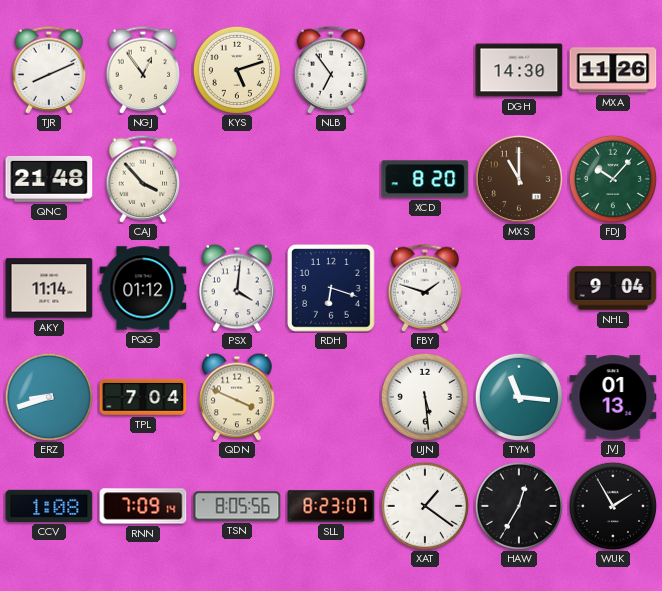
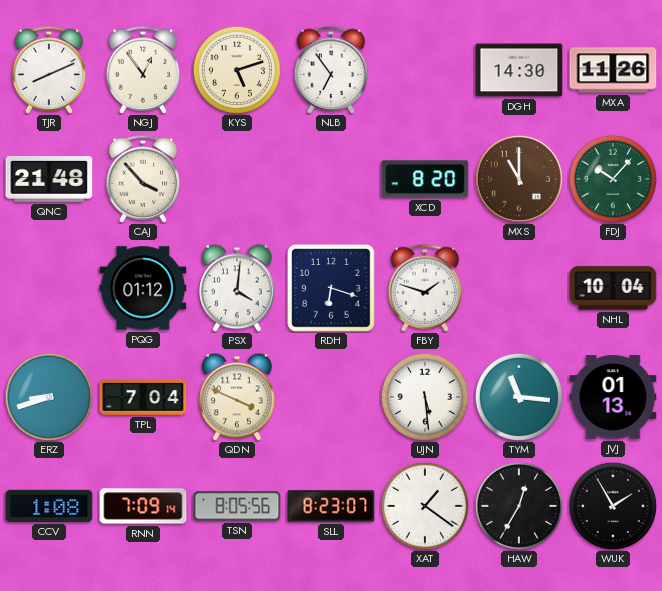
AKY: 11:14 -> none (49, 288)
NHL: 9:04 -> 10:04 (613, 288)
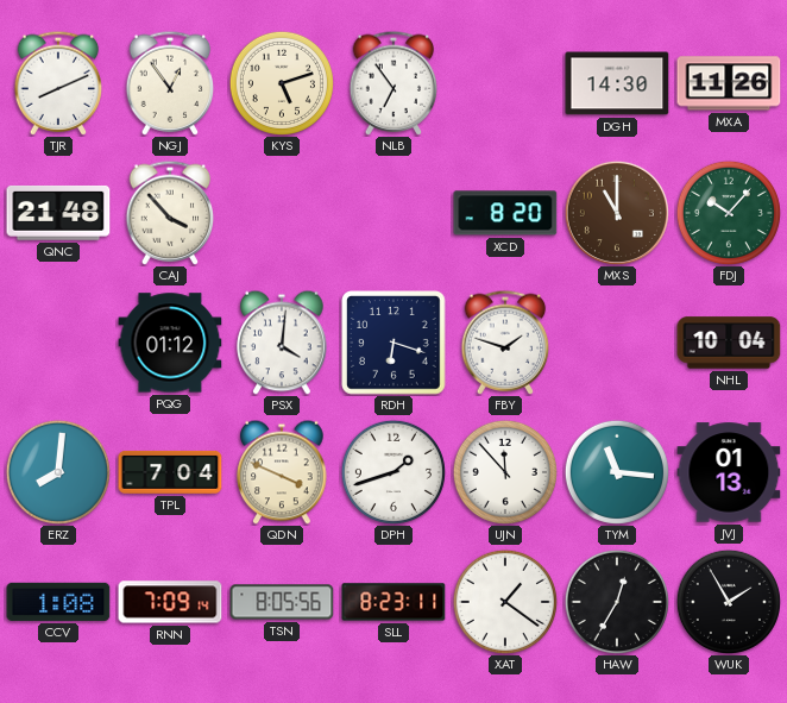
ERZ: 8:42 -> 8:01 (58, 472)
DPH: none -> 1:42 (393, 472)
UJN: 5:29 -> 11:53 (505, 472)
SLL: 8:23:07 -> 8:23:11 (393, 602)
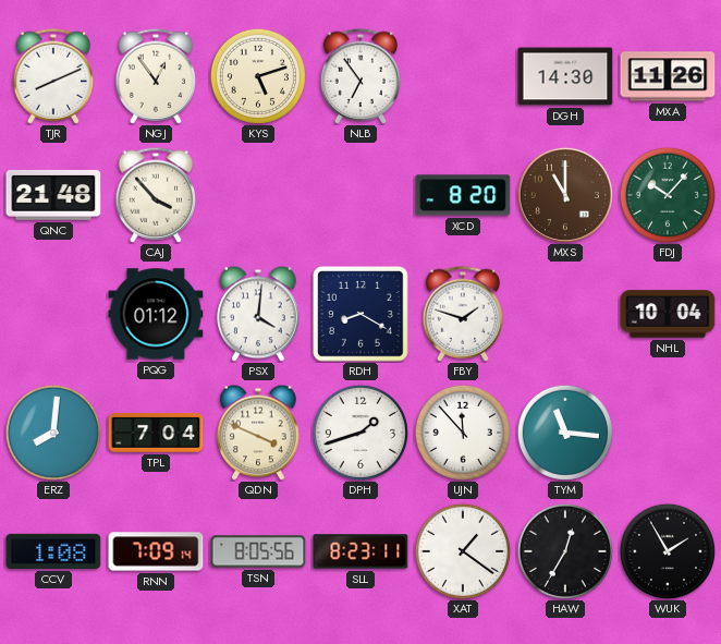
RDH: 6:18 -> 8:20 (361, 314)
JVJ: 01:13 -> none (729, 472)
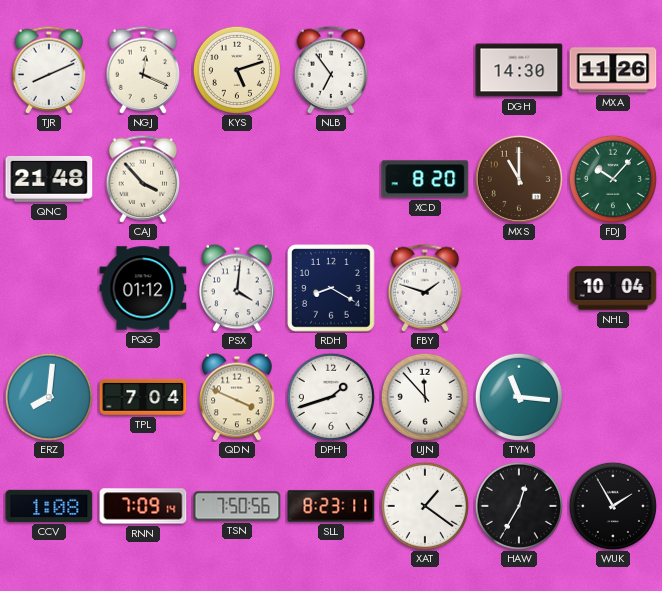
NGJ: 12:54 -> 12:19 (143, 70)
TSN: 8:05 -> 7:50 (237, 506)
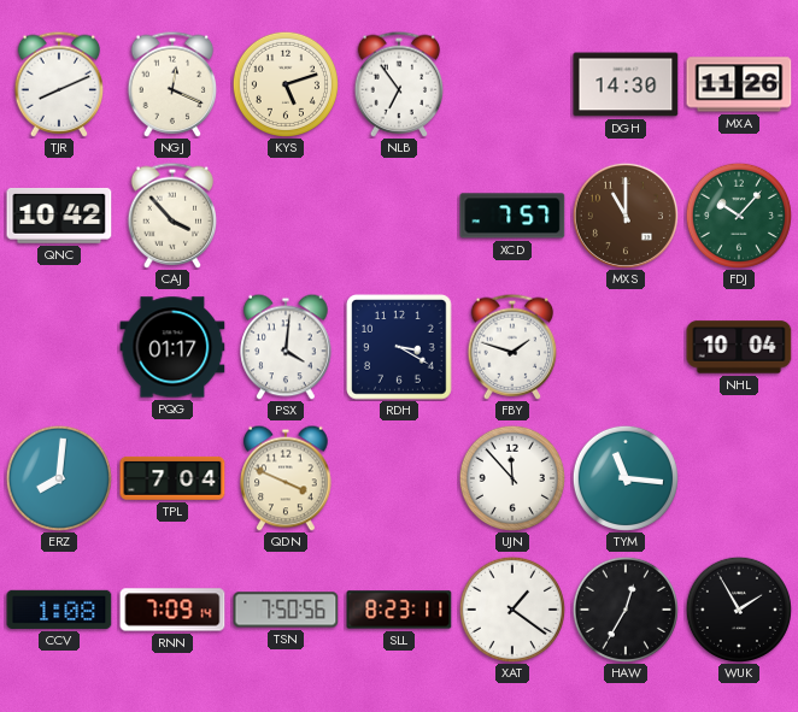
QNC: 21:48 -> 10:42 (59, 216)
XCD: 8:20 -> 7:57 (512, 216)
PQG: 01:12 -> 01:17 (172, 347)
RDH: 8:20 -> 3:20 (399, 347)
DPH: 1:42 -> none (331, 397)
